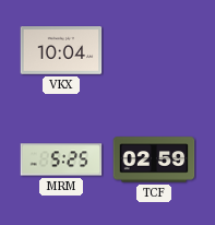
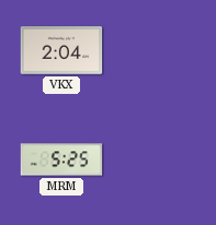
VKX: 10:04 -> 2:04 (61, 50)
TCF: 02:59 -> none (154, 159)
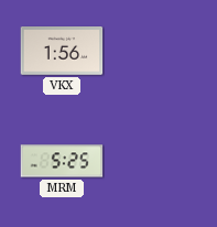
VKX: 2:04 -> 1:56 (62, 51)
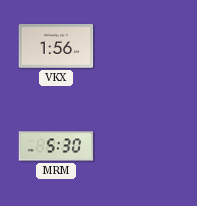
MRM: 5:25 -> 5:30 (56, 146)
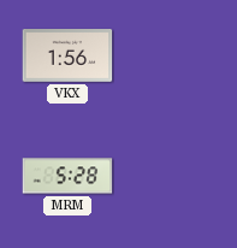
MRM: 5:30 -> 5:28 (67, 176)
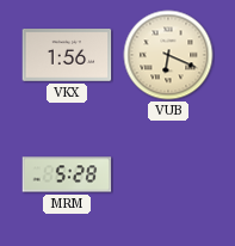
VUB: none -> 6:19 (168, 55)
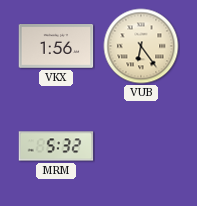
VUB: 6:19 -> 6:24 (141, 46)
MRM: 5:28 -> 5:32 (56, 146)
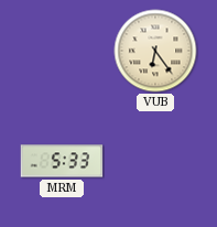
VKX: 1:56 -> none (56, 46)
MRM: 5:32 -> 5:33 (62, 161)
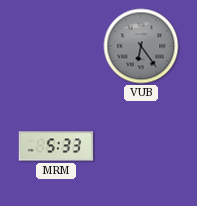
VUB dial: cream -> grey (141, 46)
